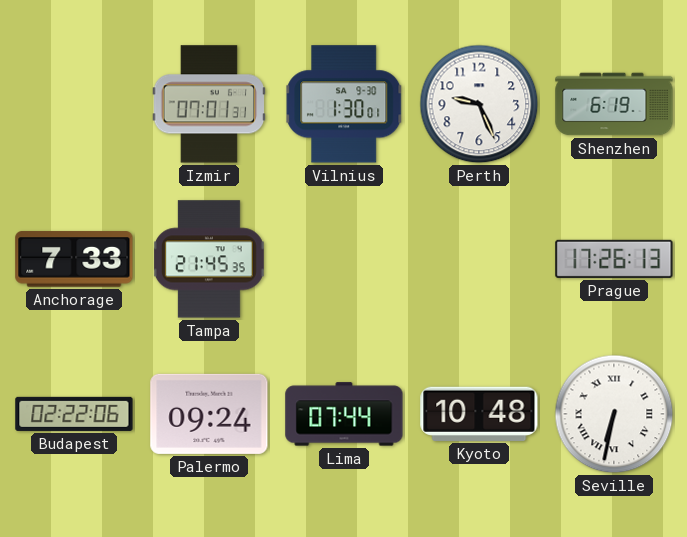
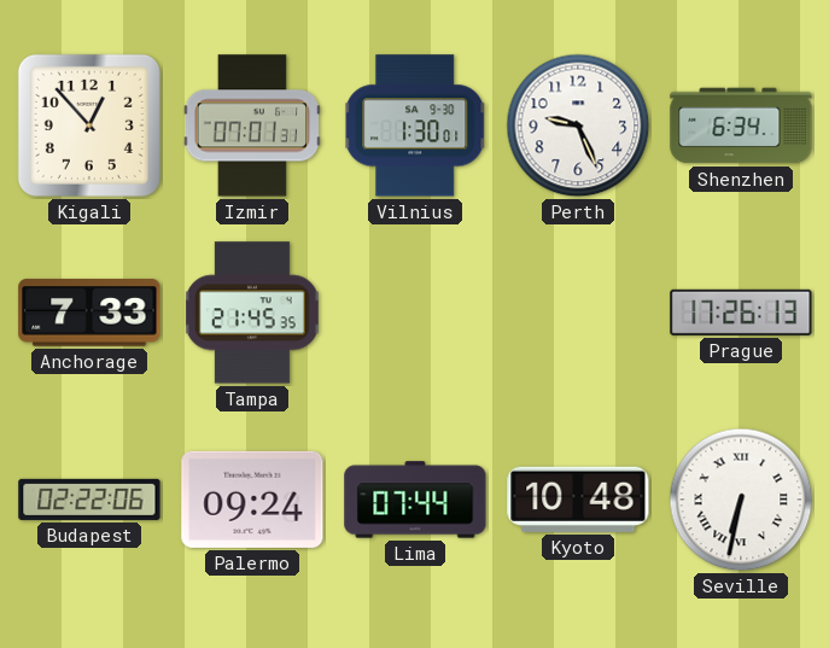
Kigali: none -> 12:53 (89, 125)
Shenzhen: 6:19 -> 6:34 (741, 125)
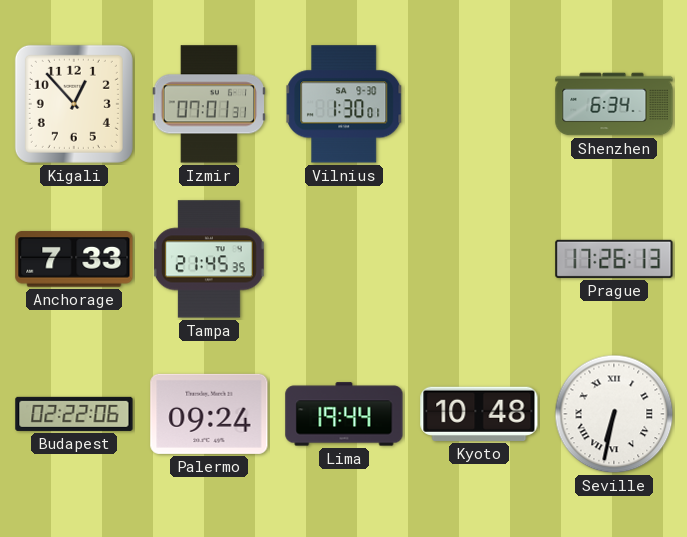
Perth: 9:26 -> none (578, 125)
Lima: 07:44 -> 19:44 (344, 414)
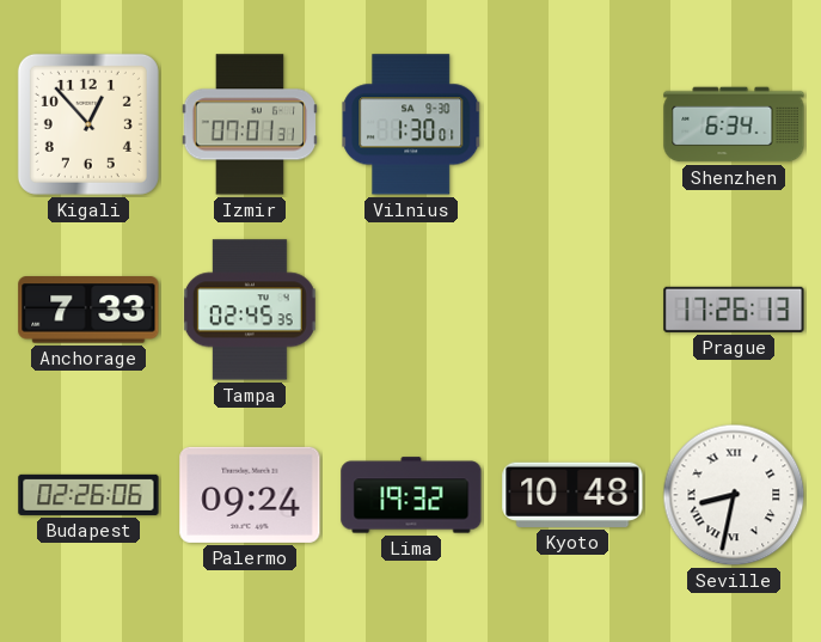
Tampa: 21:45 -> 02:45 (250, 310)
Budapest: 02:22 -> 02:26 (88, 495)
Lima: 19:44 -> 19:32 (411, 495)
Seville: 6:32 -> 8:32 (734, 495)
